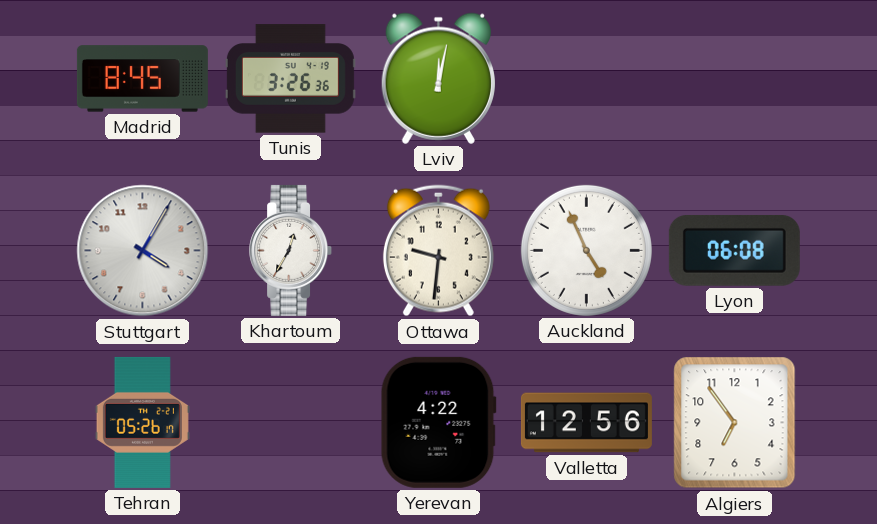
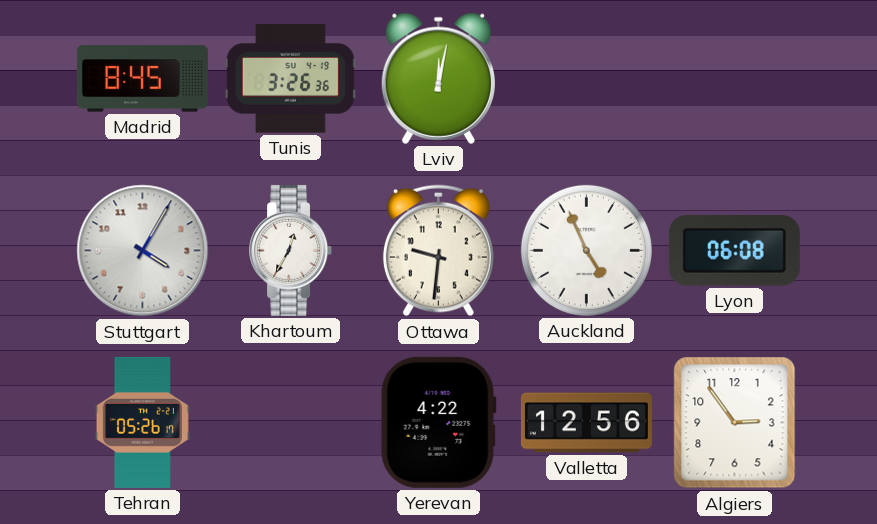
Algiers: 6:54 -> 2:54 (735, 423)
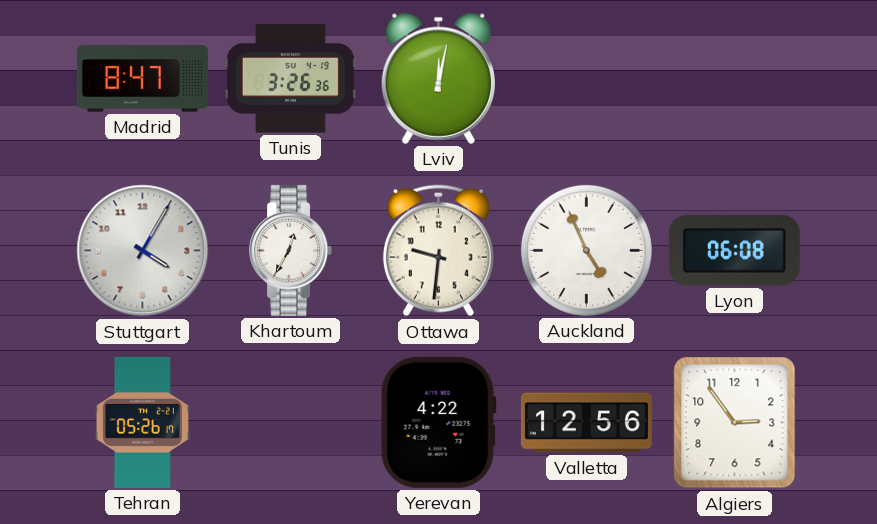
Madrid: 8:45 -> 8:47 (142, 79)
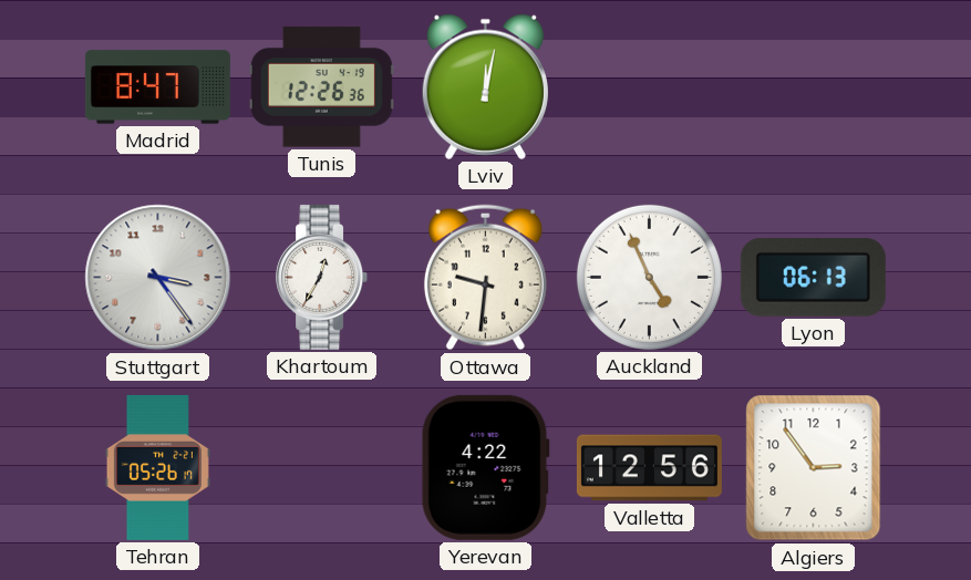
Tunis: 3:26 -> 12:26 (321, 87)
Stuttgart: 4:05 -> 3:24 (158, 278)
Lyon: 06:08 -> 06:13 (813, 277)
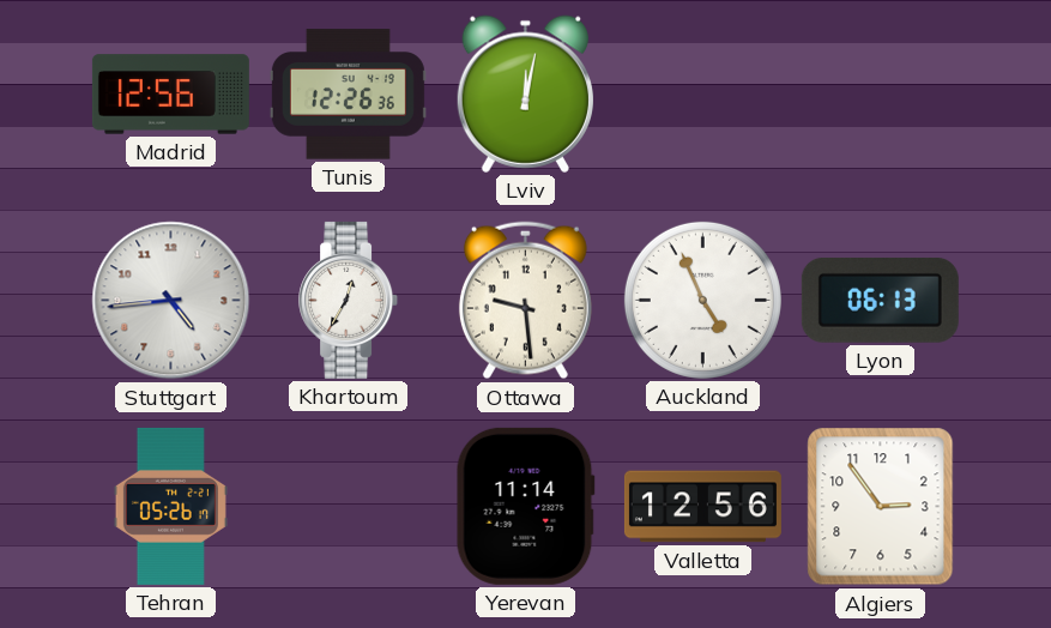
Madrid: 8:47 -> 12:56 (170, 95)
Stuttgart: 3:24 -> 4:44 (171, 301)
Ottawa: 9:31 -> 9:29 (525, 301)
Yerevan: 4:22 -> 11:14 (525, 506)
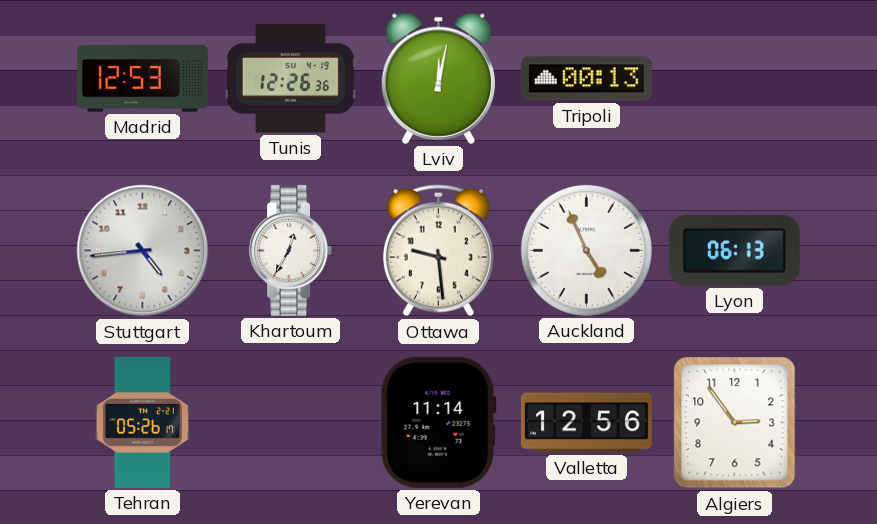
Madrid: 12:56 -> 12:53 (142, 79)
Tripoli: none -> 00:13 (586, 79)
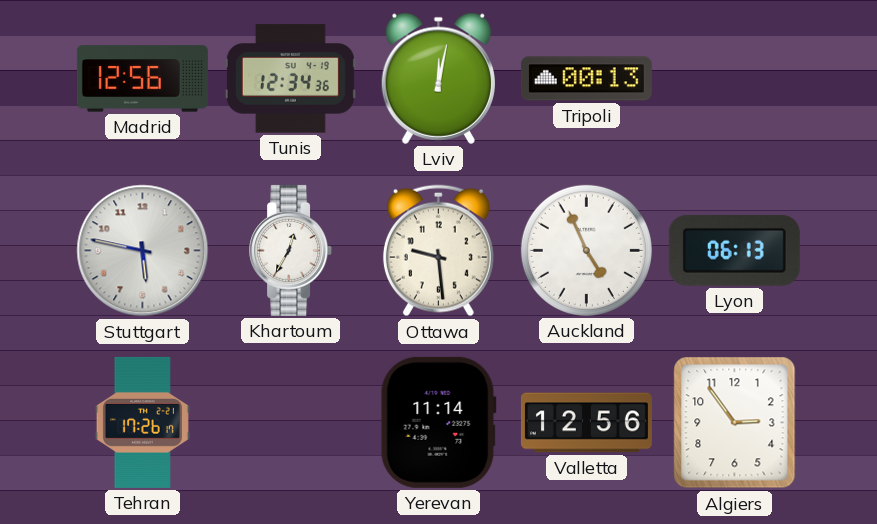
Madrid: 12:53 -> 12:56 (142, 79)
Tunis: 12:26 -> 12:34 (290, 79)
Stuttgart: 4:44 -> 5:47 (143, 251)
Tehran: 05:26 -> 17:26 (142, 422)
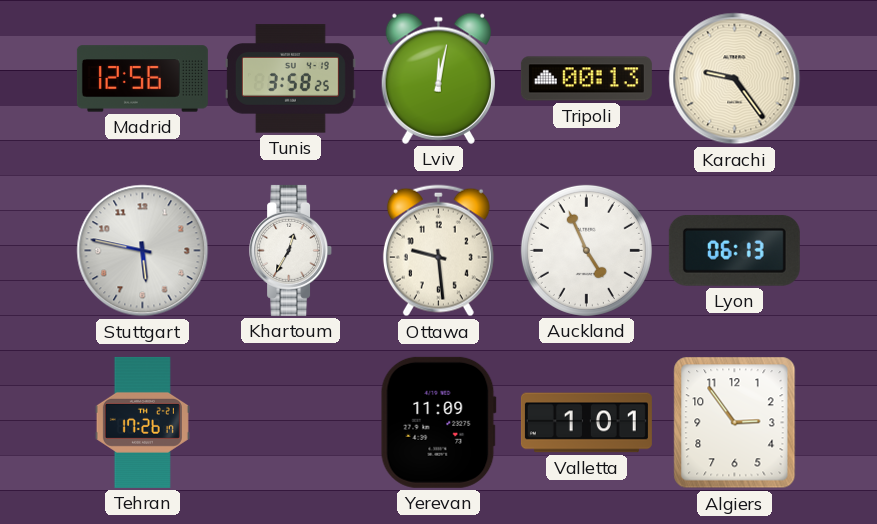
Tunis: 12:34 -> 3:58 (290, 79)
Karachi: none -> 9:24 (735, 79)
Yerevan: 11:14 -> 11:09 (438, 422)
Valletta: 12:56 -> 1:01 (586, 423)
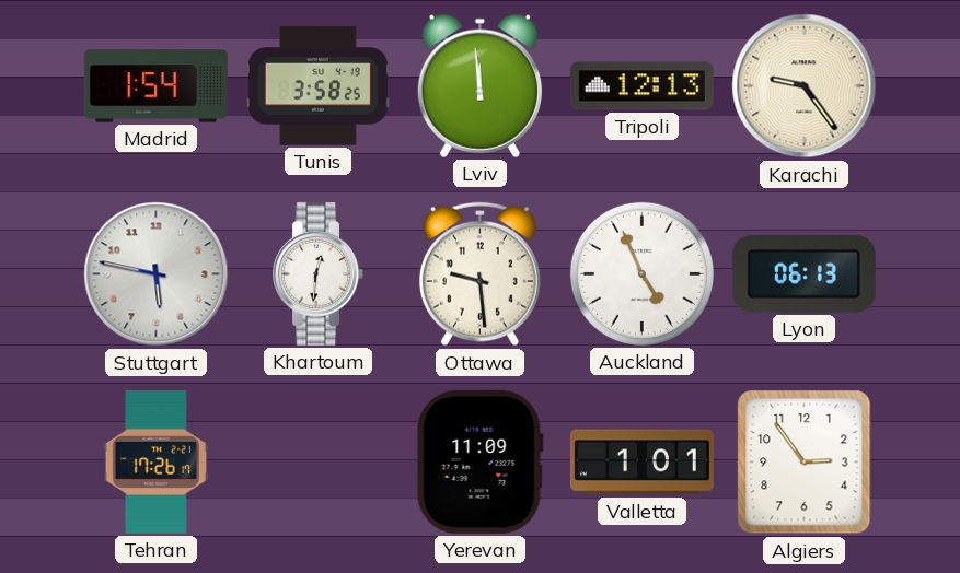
Madrid: 12:56 -> 1:54 (155, 86)
Lviv: 12:02 -> 11:59 (479, 85)
Tripoli: 00:13 -> 12:13 (641, 86)
Khartoum: 12:35 -> 12:31 (319, 273)
